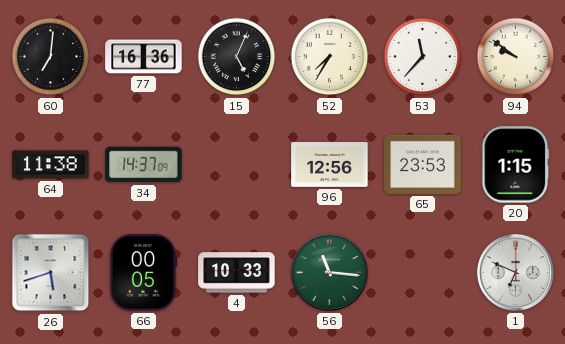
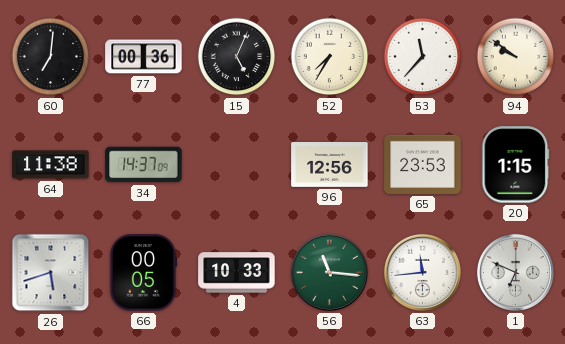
77: 16:36 -> 00:36 (144, 57)
63: none -> 11:44 (422, 272)
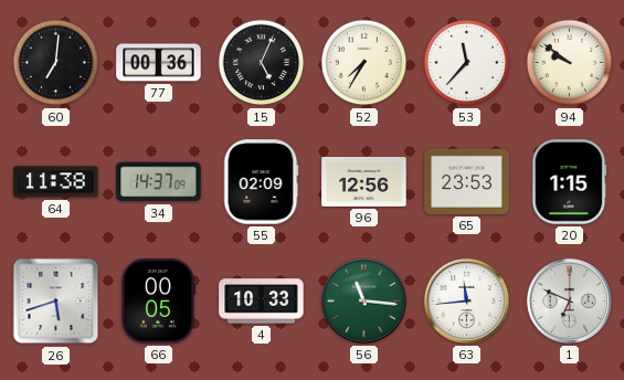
55: none -> 02:09 (261, 182)
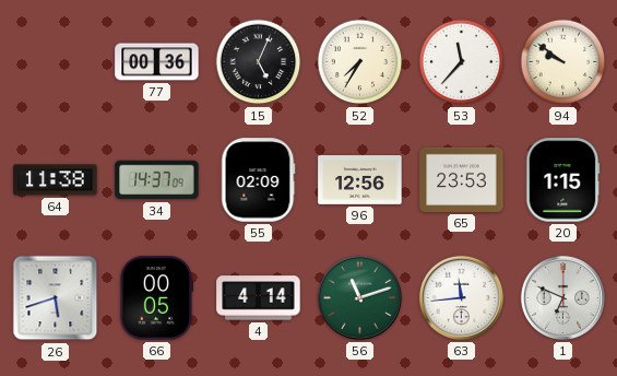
60: 7:01 -> none (56, 63)
4: 10:33 -> 4:14 (259, 298)
56: 11:16 -> 11:12 (359, 297)
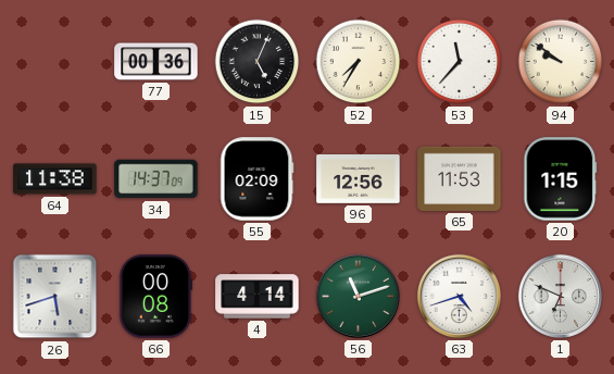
65: 23:53 -> 11:53 (460, 178)
66: 00:05 -> 00:08 (154, 297)
63: 11:44 -> 4:42 (459, 296)
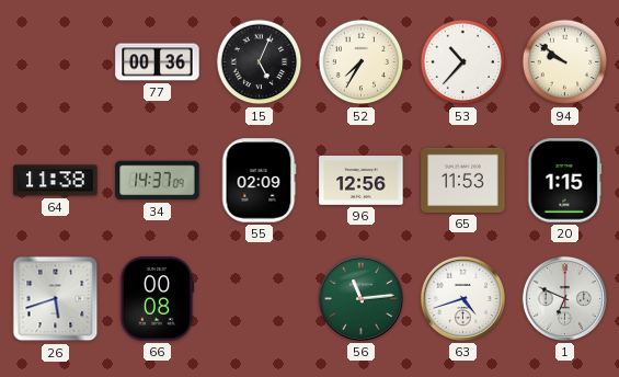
53: 11:37 -> 10:37 (463, 62)
4: 4:14 -> none (258, 297)
56: 11:12 -> 11:14 (360, 298)
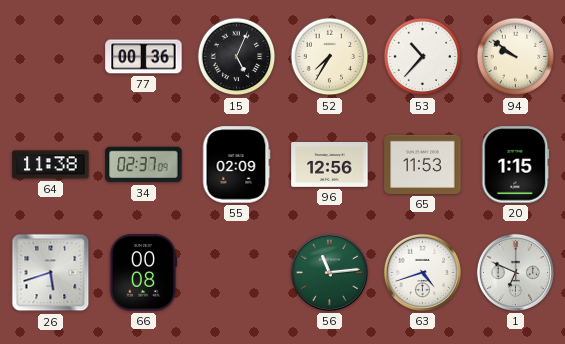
34: 14:37 -> 02:37 (144, 165)
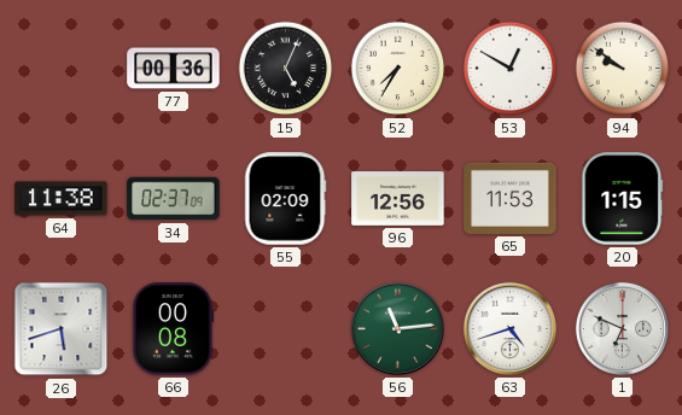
53: 10:37 -> 12:50 (511, 69)
